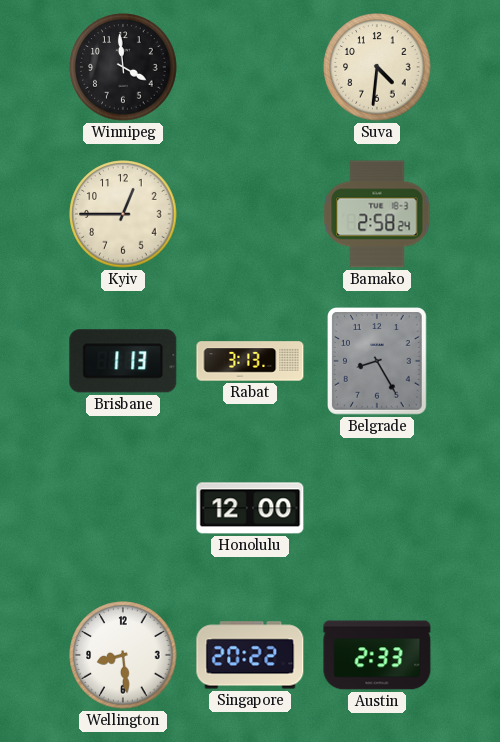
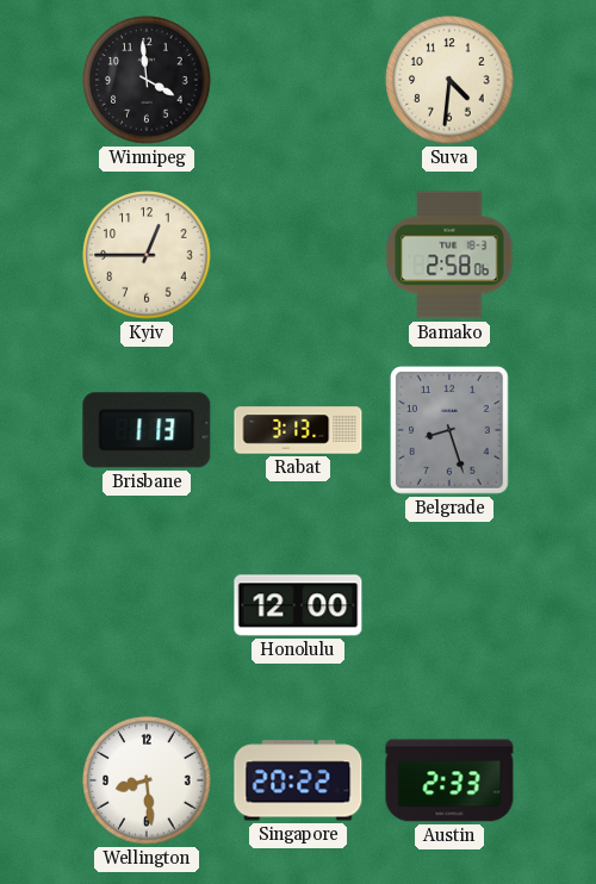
Bamako: 2:58:24 -> 2:58:06 (449, 255)
Belgrade: 8:25 -> 8:27 (451, 430)
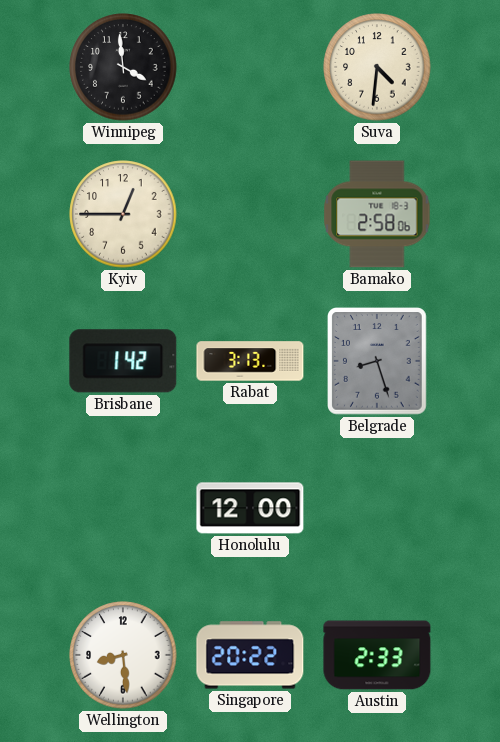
Brisbane: 1:13 -> 1:42 (123, 361)
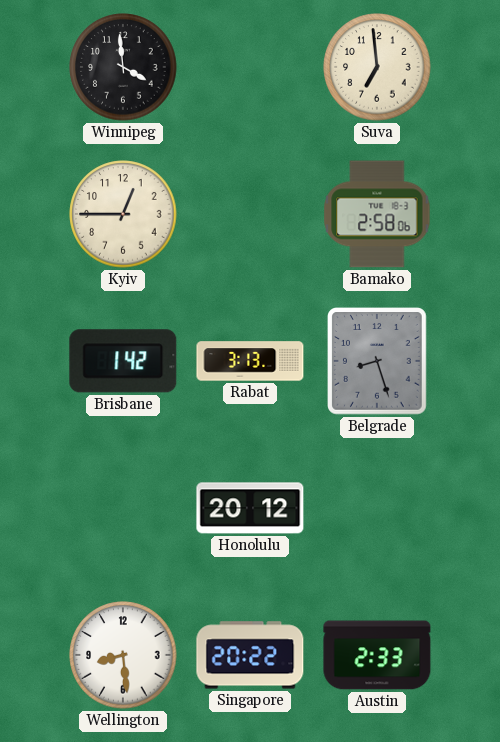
Suva: 4:31 -> 6:59 (377, 67)
Honolulu: 12:00 -> 20:12 (250, 508)
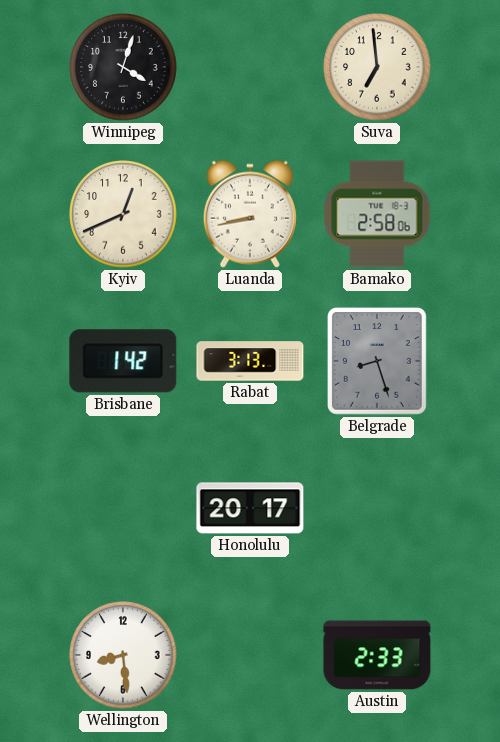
Winnipeg: 3:59 -> 4:03 (123, 67)
Kyiv: 12:45 -> 12:41 (123, 214)
Luanda: none -> 8:43 (250, 214)
Honolulu: 20:12 -> 20:17 (250, 508)
Singapore: 20:22 -> none (250, 655)
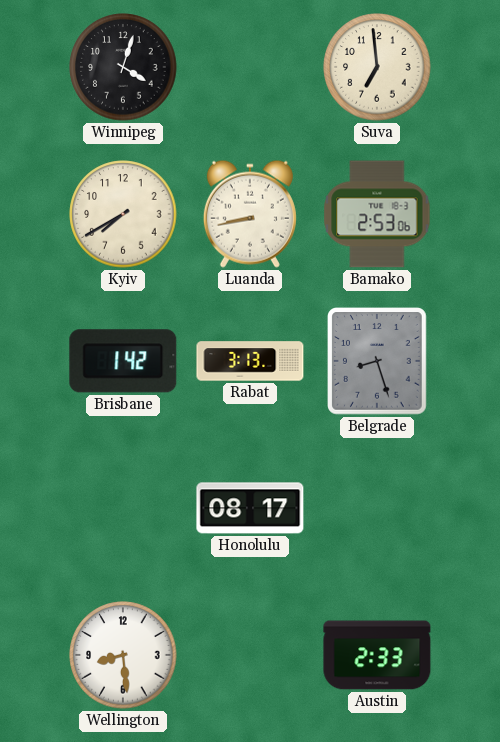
Kyiv: 12:41 -> 7:40 (123, 214)
Bamako: 2:58 -> 2:53 (377, 214)
Honolulu: 20:17 -> 08:17 (250, 508)
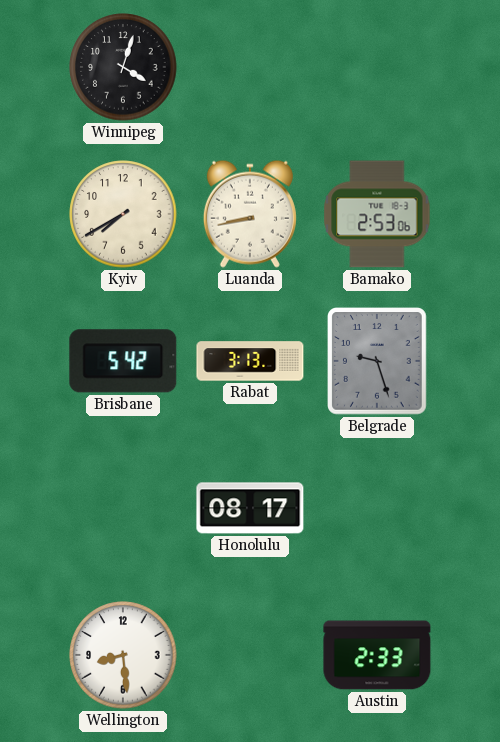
Suva: 6:59 -> none (377, 67)
Brisbane: 1:42 -> 5:42 (123, 361)
Belgrade: 8:27 -> 9:27 (378, 361)
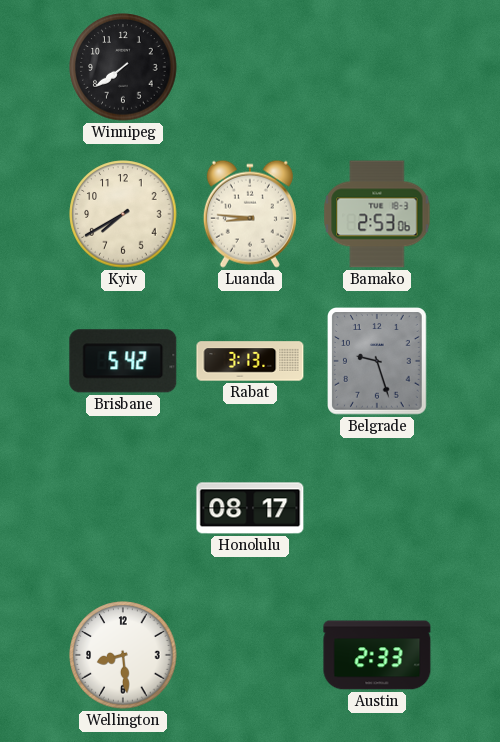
Winnipeg: 4:03 -> 7:39 (123, 67)
Luanda: 8:43 -> 8:46 (250, 214)
